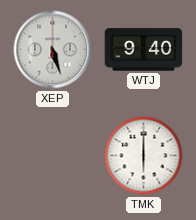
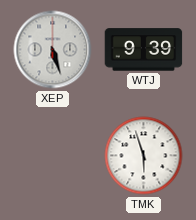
WTJ: 9:40 -> 9:39 (144, 50)
TMK: 6:00 -> 5:57 (144, 156)
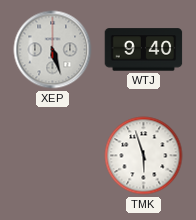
WTJ: 9:39 -> 9:40 (144, 50)
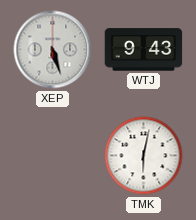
WTJ: 9:40 -> 9:43 (144, 50)
TMK: 5:57 -> 6:02 (144, 156)
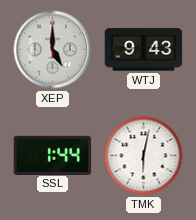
XEP: 5:27 -> 5:00 (53, 50)
SSL: none -> 1:44 (53, 155)
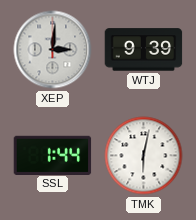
XEP: 5:00 -> 3:01 (53, 50)
WTJ: 9:43 -> 9:39 (144, 50)
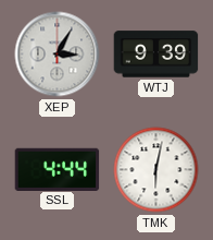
XEP: 3:01 -> 3:05 (58, 55)
SSL: 1:44 -> 4:44 (58, 169)
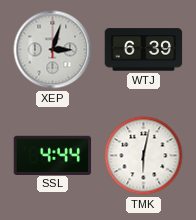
XEP: 3:05 -> 3:03 (53, 50)
WTJ: 9:39 -> 6:39 (144, 50)
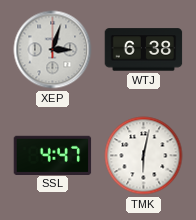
WTJ: 6:39 -> 6:38 (144, 50)
SSL: 4:44 -> 4:47 (53, 155)
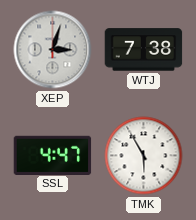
WTJ: 6:38 -> 7:38 (144, 50)
TMK: 6:02 -> 5:55 (144, 156)
